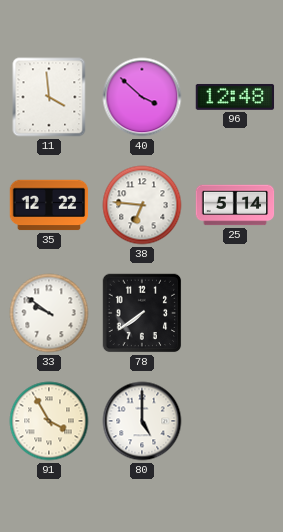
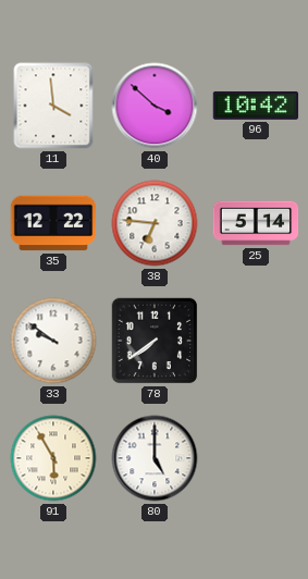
96: 12:48 -> 10:42 (256, 106)
91: 3:55 -> 5:55 (53, 458)
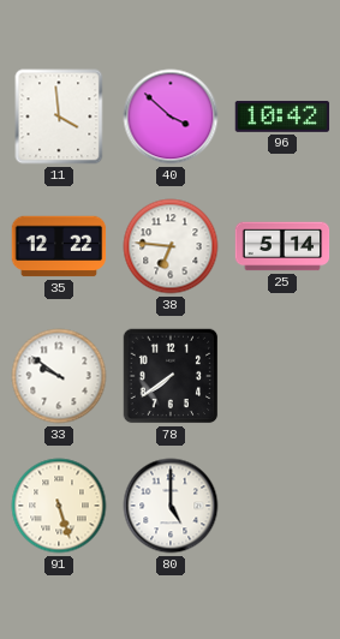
91: 5:55 -> 5:27 (59, 506)
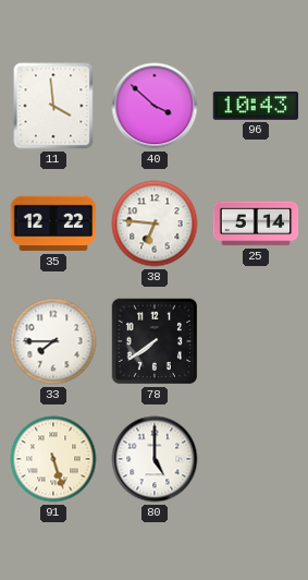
96: 10:42 -> 10:43 (256, 106)
33: 9:51 -> 7:45 (53, 341)
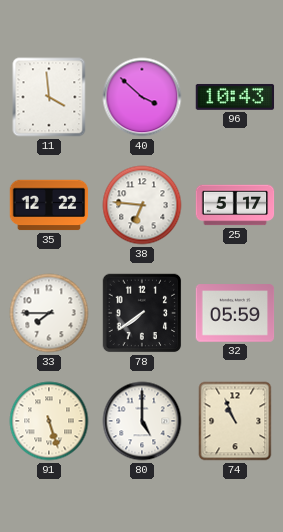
25: 5:14 -> 5:17 (235, 205)
32: none -> 05:59 (235, 313)
74: none -> 10:56 (235, 421)
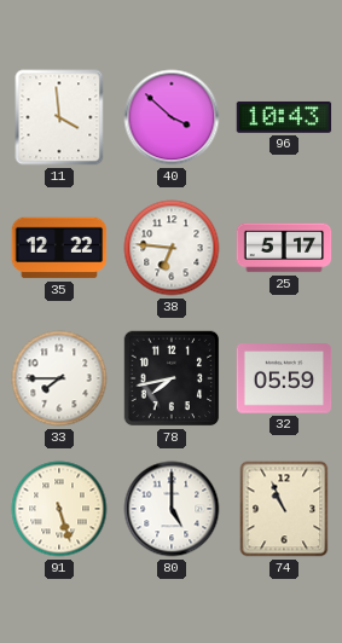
78: 7:39 -> 7:43 (172, 378)
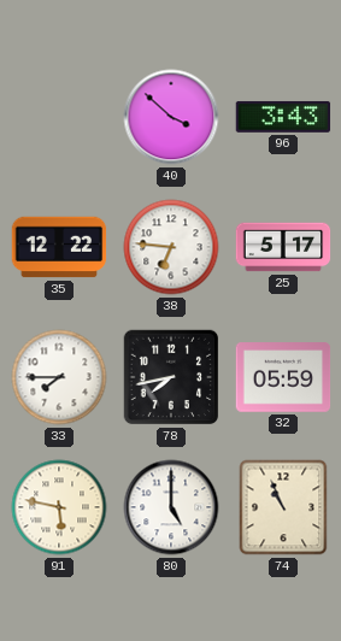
11: 3:59 -> none (59, 117)
96: 10:43 -> 3:43 (283, 117)
91: 5:27 -> 5:47 (59, 507)
